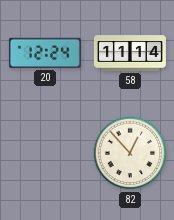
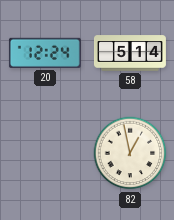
58: 11:14 -> 5:14 (130, 53)
82: 12:53 -> 12:58 (130, 153)
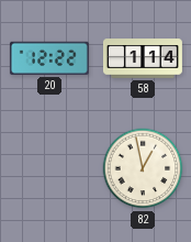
20: 12:24 -> 12:22 (49, 58)
58: 5:14 -> 1:14 (143, 58)
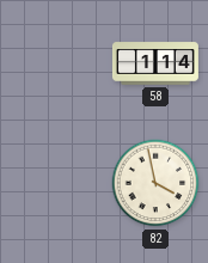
20: 12:22 -> none (49, 58)
82: 12:58 -> 3:58 (155, 183)
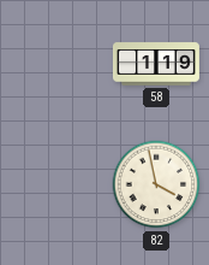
58: 1:14 -> 1:19 (156, 64)
